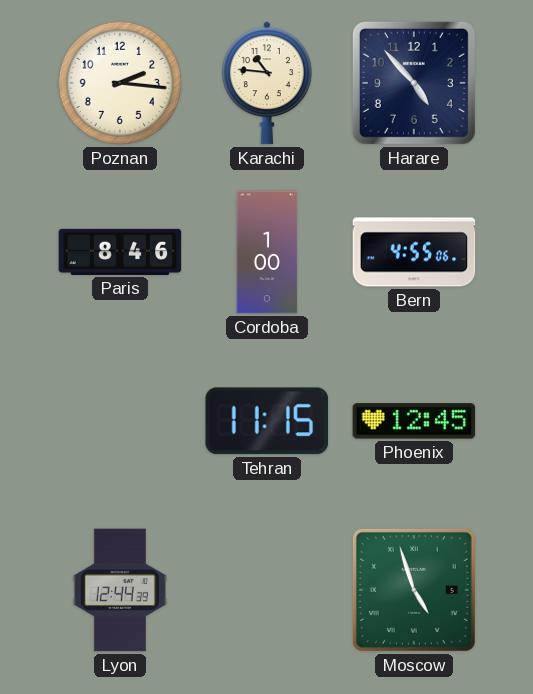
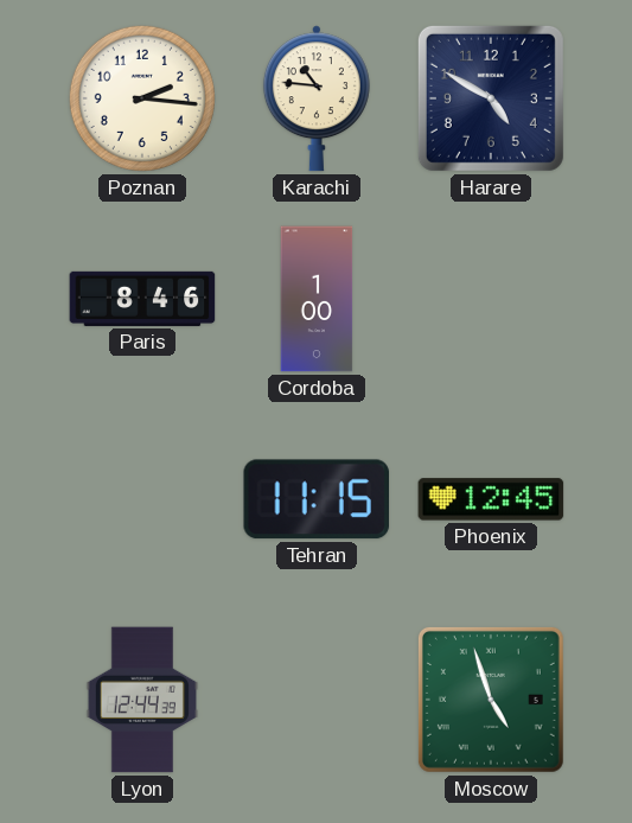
Harare: 4:53 -> 4:50 (491, 98)
Bern: 4:55 -> none (414, 252)
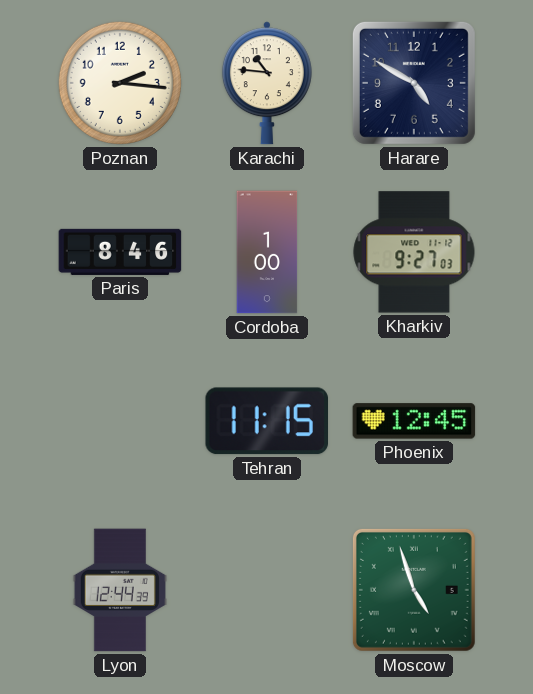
Kharkiv: none -> 9:27 (414, 252)
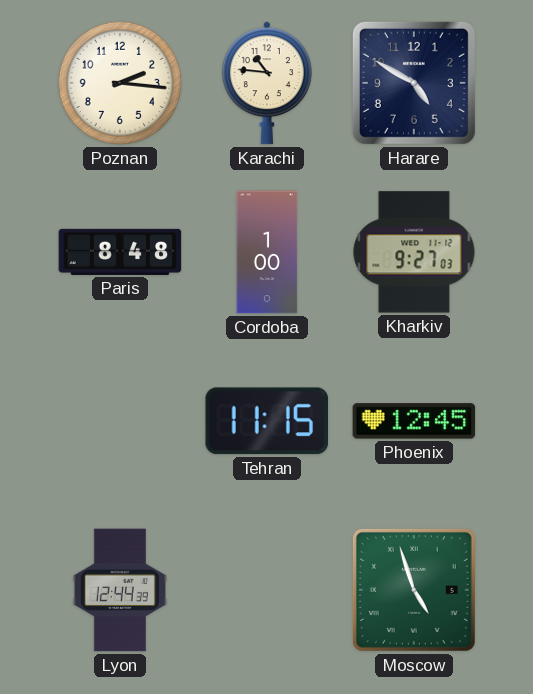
Paris: 8:46 -> 8:48 (120, 252)
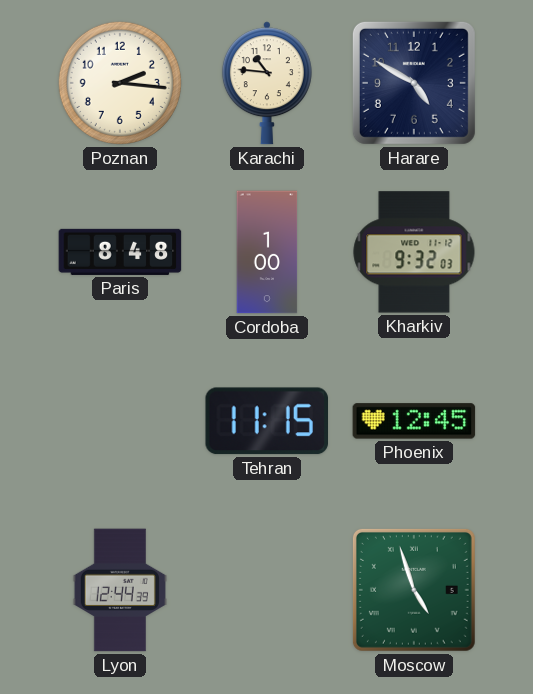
Kharkiv: 9:27 -> 9:32 (414, 252)
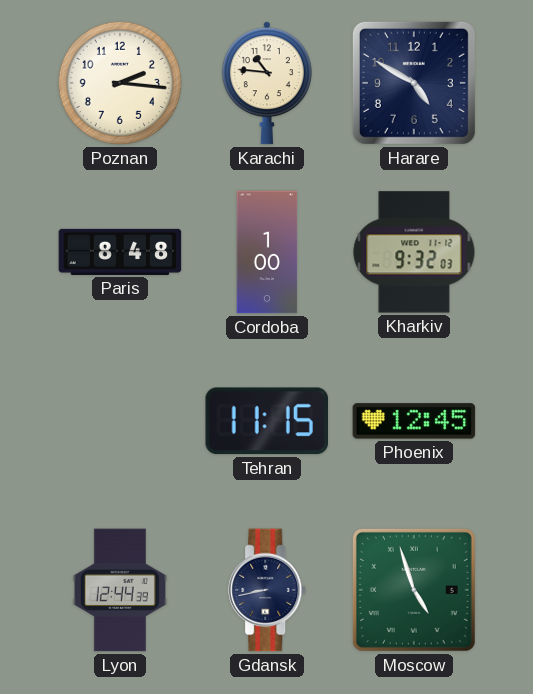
Gdansk: none -> 8:43 (268, 590)
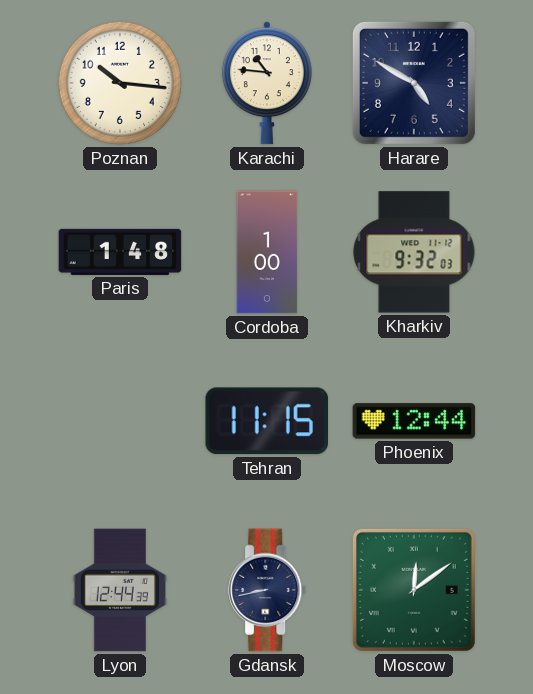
Poznan: 2:16 -> 10:16 (120, 83)
Paris: 8:48 -> 1:48 (120, 252)
Phoenix: 12:45 -> 12:44 (414, 421)
Moscow: 4:57 -> 12:09 (414, 590)
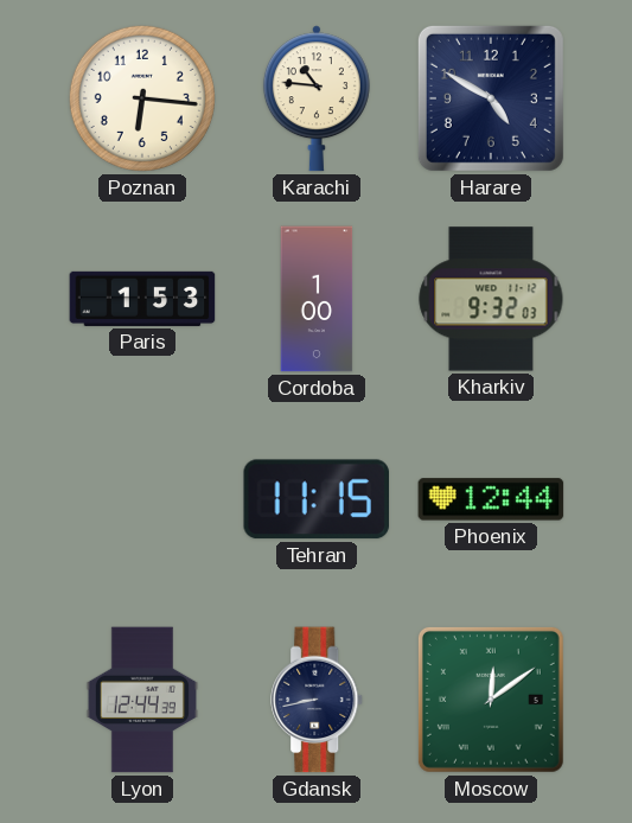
Poznan: 10:16 -> 6:16 (142, 98)
Paris: 1:48 -> 1:53 (142, 299)
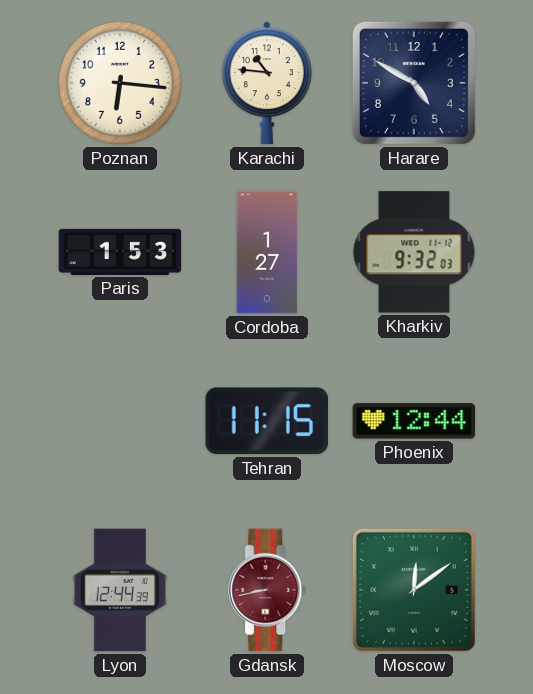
Cordoba: 1:00 -> 1:27 (267, 252)
Gdansk dial: navy -> burgundy (268, 590)
